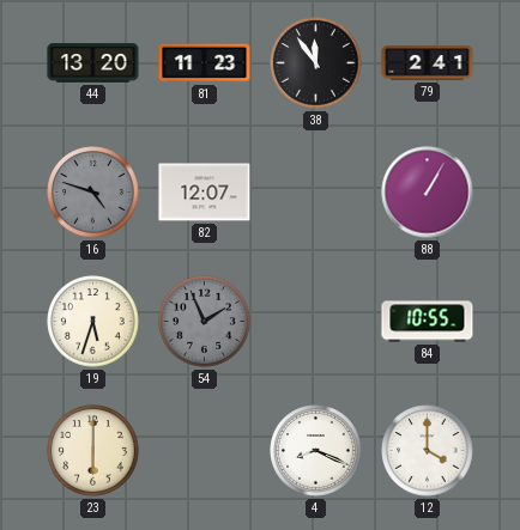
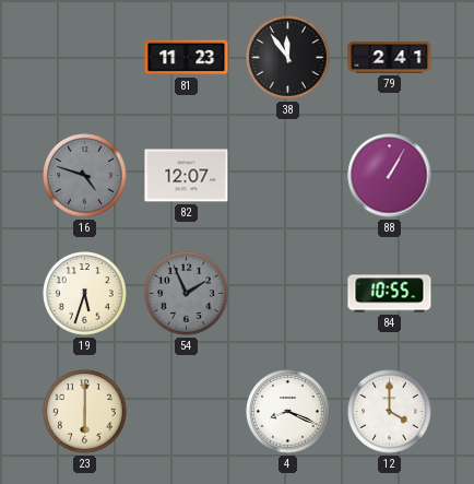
44: 13:20 -> none (93, 63)
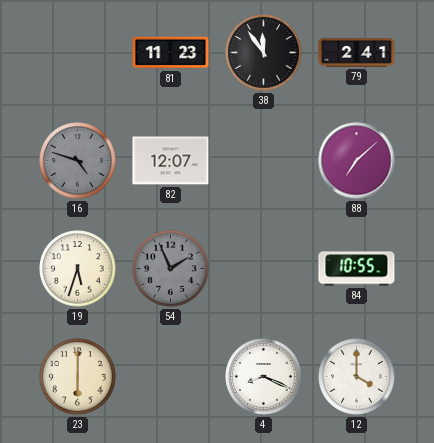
88: 1:05 -> 7:08 (357, 161)
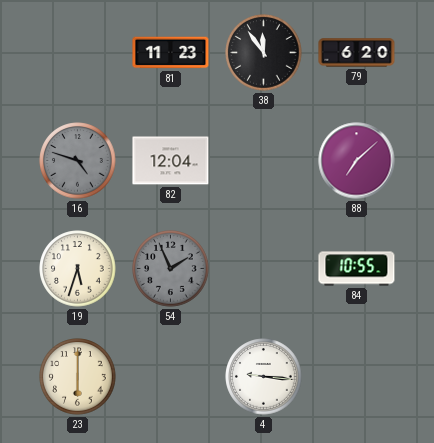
79: 2:41 -> 6:20 (357, 53)
82: 12:07 -> 12:04 (171, 161)
4: 8:19 -> 9:16 (264, 377)
12: 4:00 -> none (357, 377)
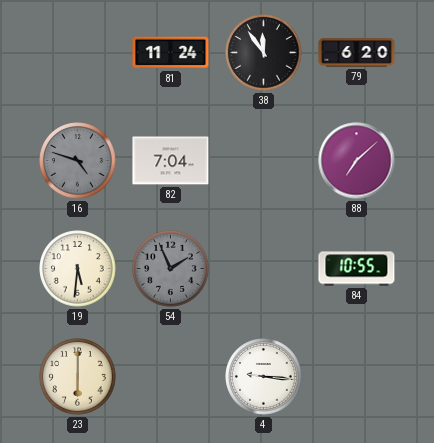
81: 11:23 -> 11:24 (171, 53)
82: 12:04 -> 7:04 (171, 161)
19: 5:33 -> 5:31 (78, 269)
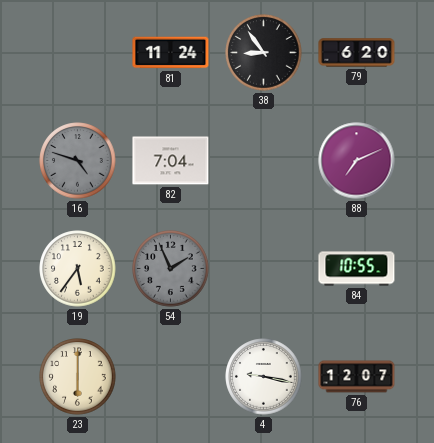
38: 11:54 -> 8:54 (264, 53)
88: 7:08 -> 7:11 (357, 161)
19: 5:31 -> 5:36 (78, 269)
4: 9:16 -> 9:17 (264, 377)
76: none -> 12:07 (357, 377)
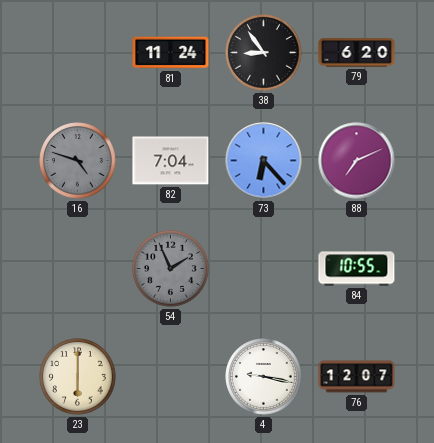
73: none -> 6:23 (264, 161)
19: 5:36 -> none (78, 269)
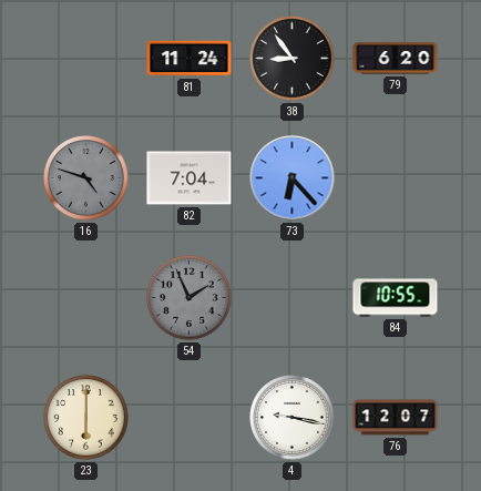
88: 7:11 -> none (357, 161)
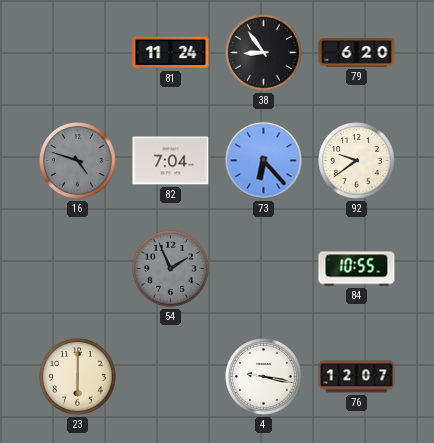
92: none -> 9:39 (357, 161)
